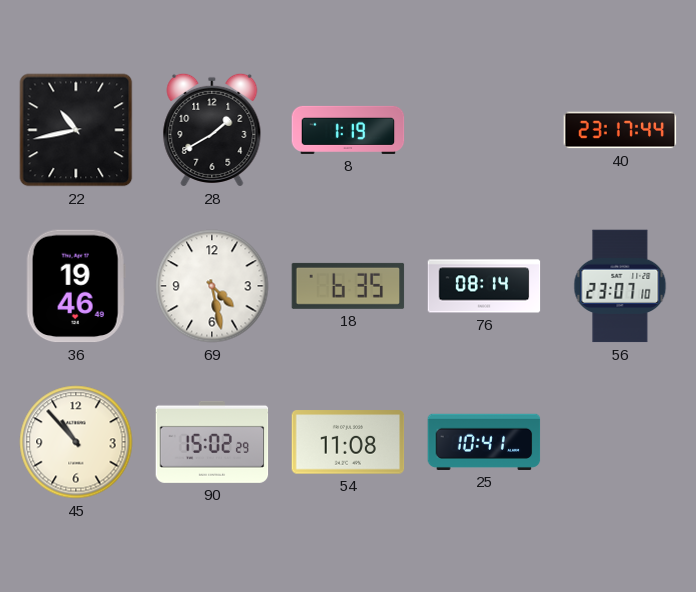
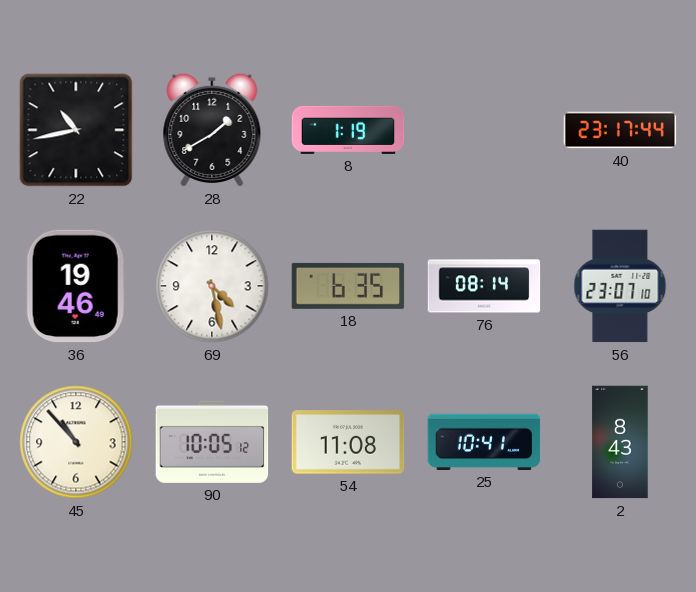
90: 15:02 -> 10:05 (212, 442)
2: none -> 8:43 (620, 442)
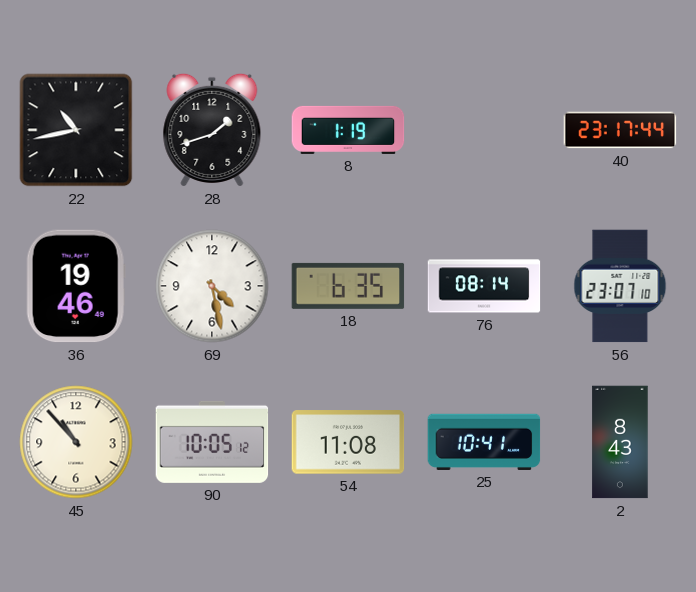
28: 1:40 -> 1:42 (212, 130)
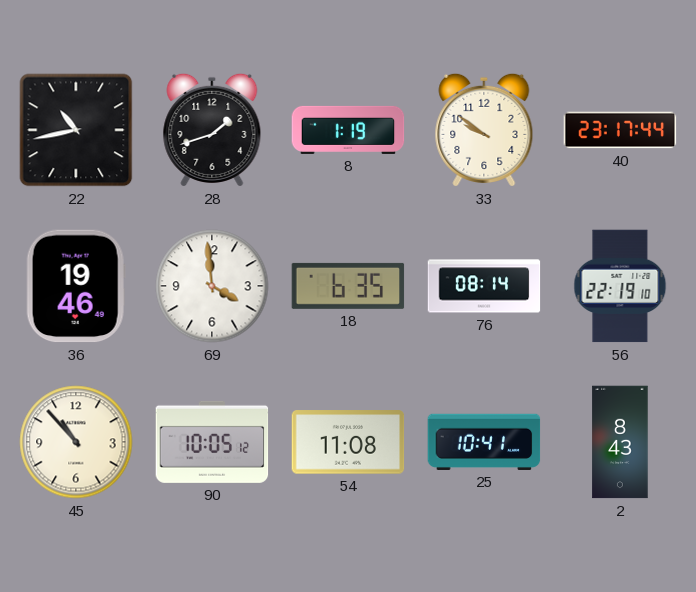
33: none -> 9:51 (484, 130)
69: 4:28 -> 3:59 (212, 286)
56: 23:07 -> 22:19 (620, 286)
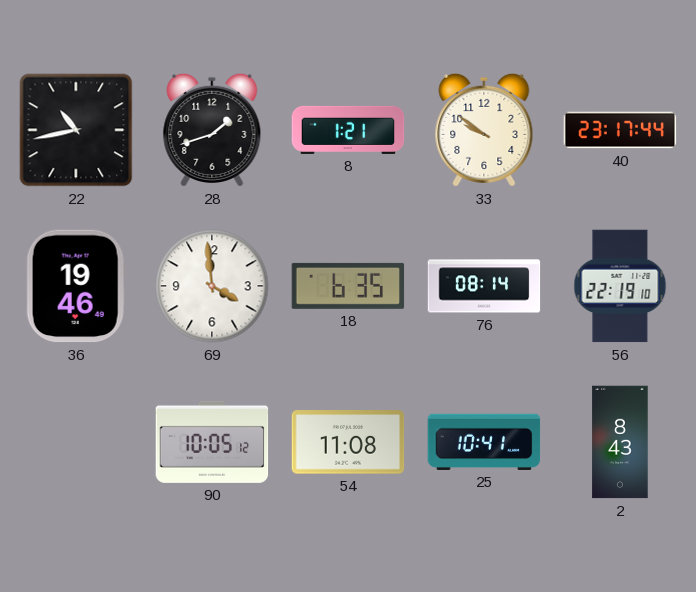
8: 1:19 -> 1:21 (348, 130)
45: 10:53 -> none (76, 442)
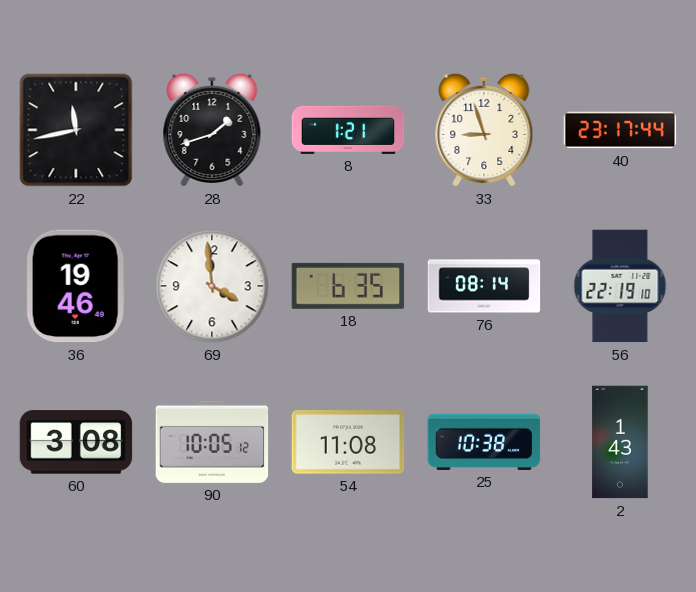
22: 10:43 -> 11:43 (76, 130)
33: 9:51 -> 8:57 (484, 130)
60: none -> 3:08 (76, 442)
25: 10:41 -> 10:38 (484, 442)
2: 8:43 -> 1:43 (620, 442)
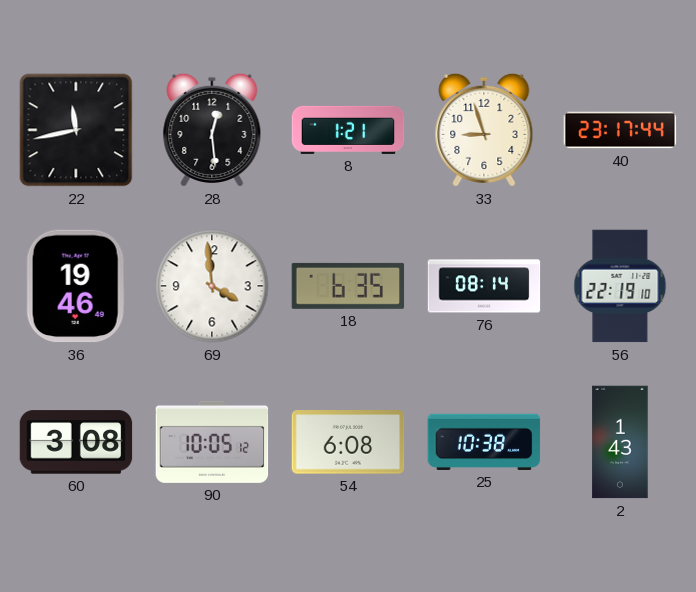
28: 1:42 -> 12:29 (212, 130)
54: 11:08 -> 6:08 (348, 442)
